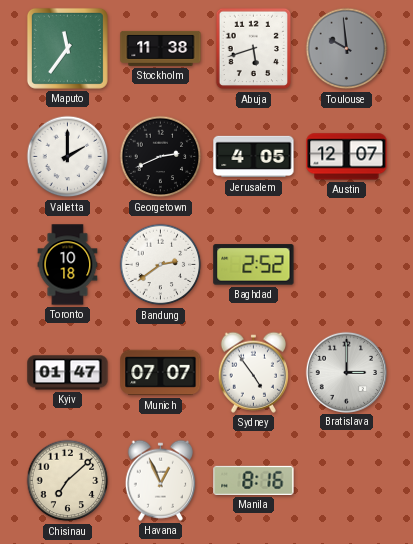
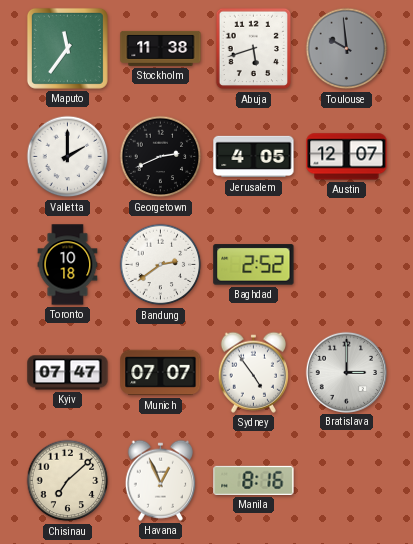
Kyiv: 01:47 -> 07:47 (68, 373)
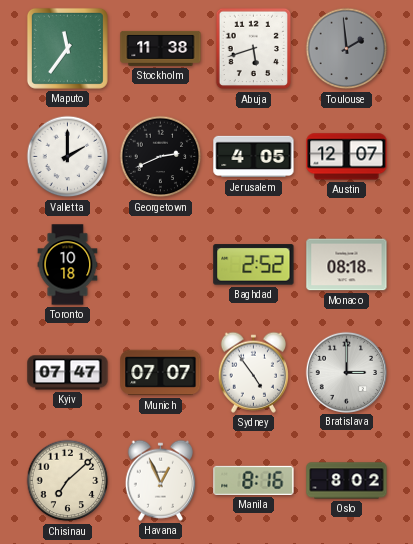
Toulouse: 9:59 -> 1:59 (347, 49)
Bandung: 2:39 -> none (161, 265)
Monaco: none -> 08:18 (347, 265)
Oslo: none -> 8:02 (347, 481)
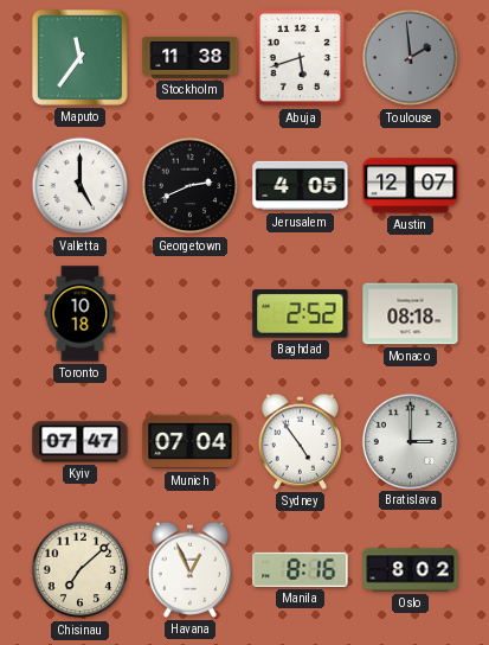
Valletta: 2:00 -> 5:00 (81, 186)
Munich: 07:07 -> 07:04 (191, 442)
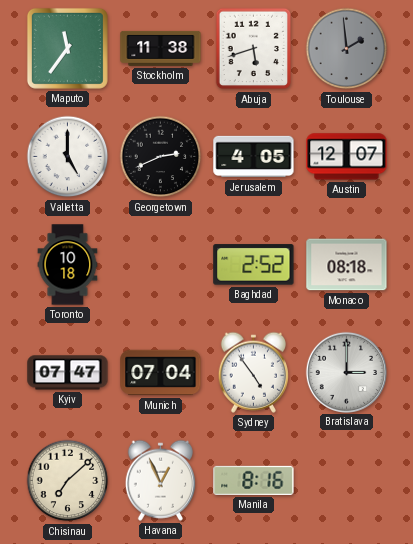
Oslo: 8:02 -> none (411, 570)
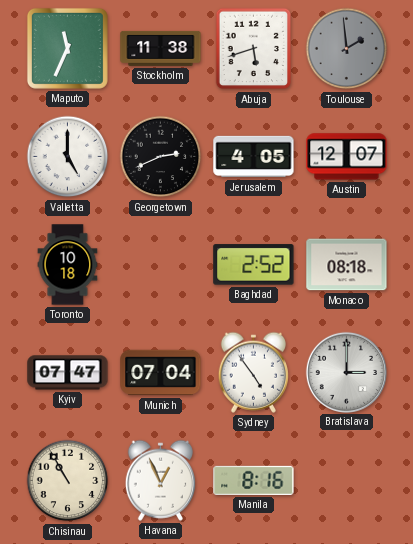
Maputo: 11:36 -> 11:34 (67, 48)
Chisinau: 7:08 -> 10:55 (68, 481)
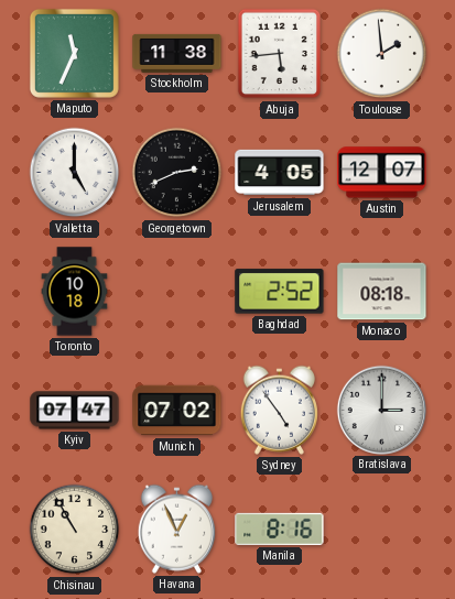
Abuja: 5:42 -> 5:44 (280, 54)
Toulouse dial: grey -> white (382, 54)
Munich: 07:04 -> 07:02 (177, 411)
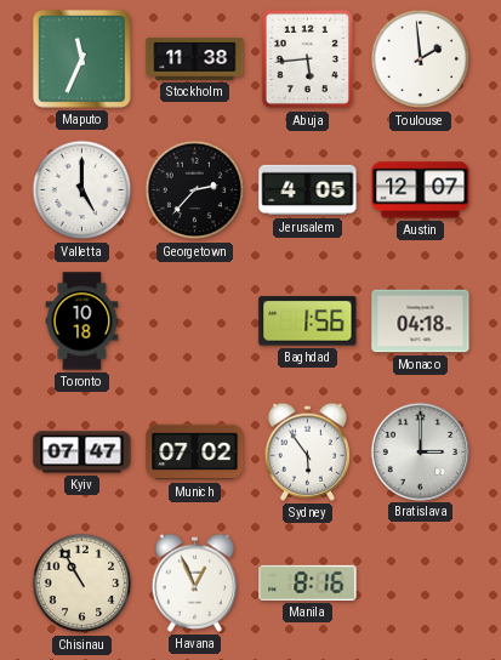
Georgetown: 2:41 -> 2:37 (195, 190)
Baghdad: 2:52 -> 1:56 (308, 322)
Monaco: 08:18 -> 04:18 (421, 322)
Sydney: 4:54 -> 5:54 (307, 451)
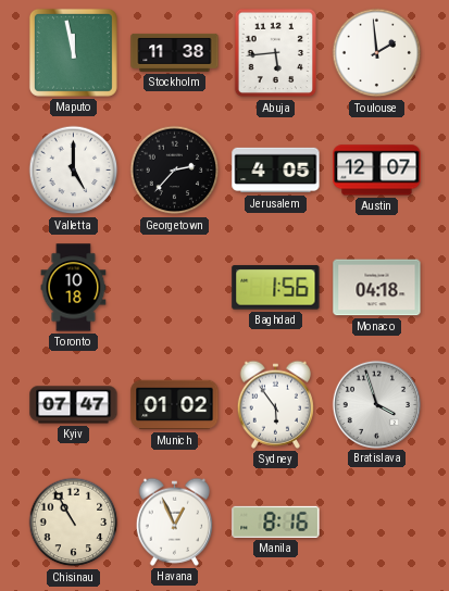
Maputo: 11:34 -> 11:58 (73, 52)
Munich: 07:02 -> 01:02 (175, 405)
Bratislava: 3:00 -> 3:57 (376, 404)
